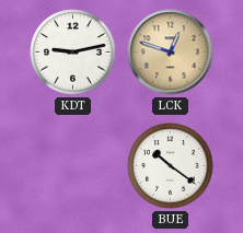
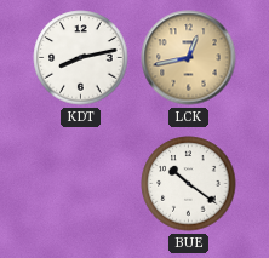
KDT: 9:13 -> 8:13 (81, 58)
LCK: 12:48 -> 12:43 (189, 58)
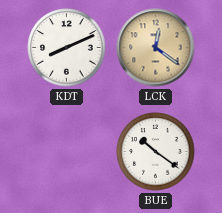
KDT: 8:13 -> 8:11 (67, 48)
LCK: 12:43 -> 12:21 (156, 48)
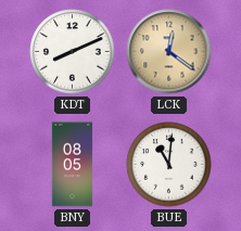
BNY: none -> 08:05 (73, 165)
BUE: 10:21 -> 11:01 (169, 165)
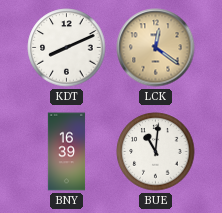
BNY: 08:05 -> 16:39 (67, 152)
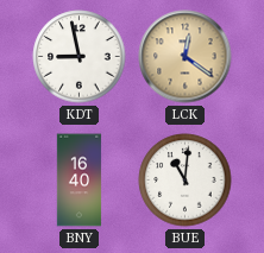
KDT: 8:11 -> 8:58 (80, 57)
BNY: 16:39 -> 16:40 (80, 181)
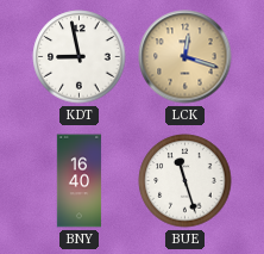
LCK: 12:21 -> 12:18 (186, 57)
BUE: 11:01 -> 11:27 (186, 181)
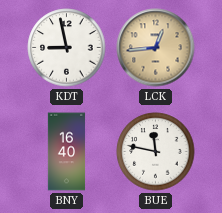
LCK: 12:18 -> 12:44 (156, 48)
BUE: 11:27 -> 11:47 (156, 152)
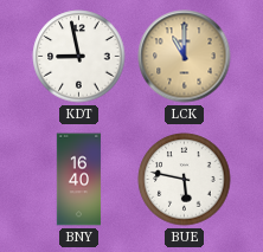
LCK: 12:44 -> 11:00 (185, 57)
BUE: 11:47 -> 5:47 (185, 180)
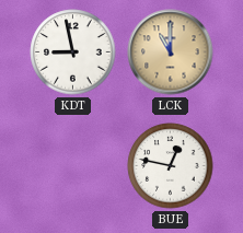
BNY: 16:40 -> none (79, 180)
BUE: 5:47 -> 12:47 (171, 166)
